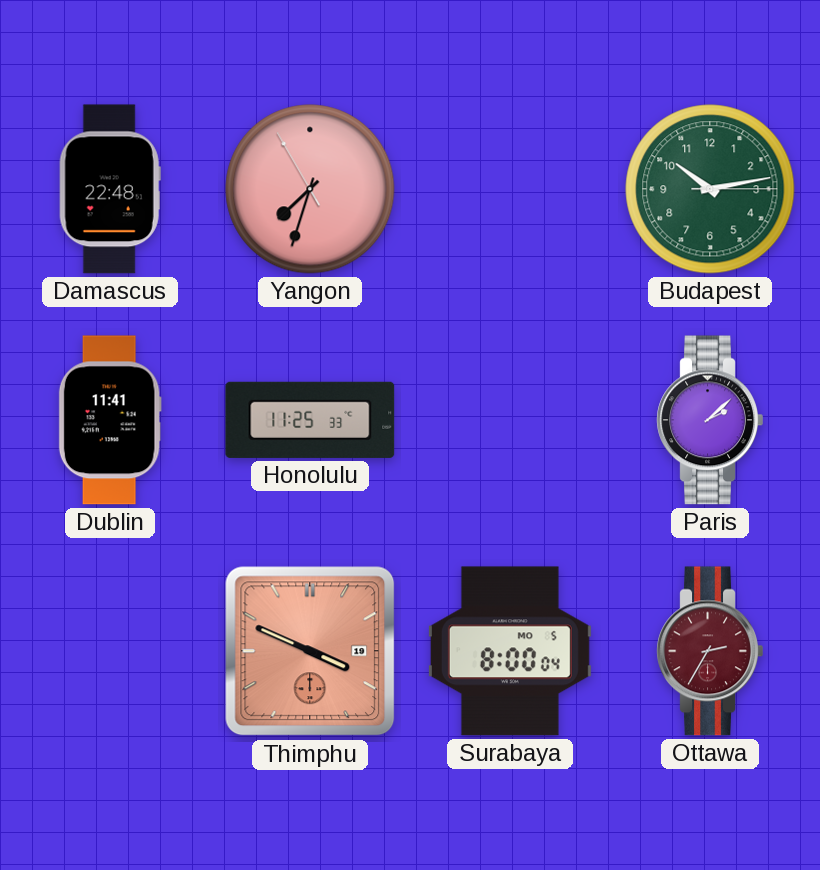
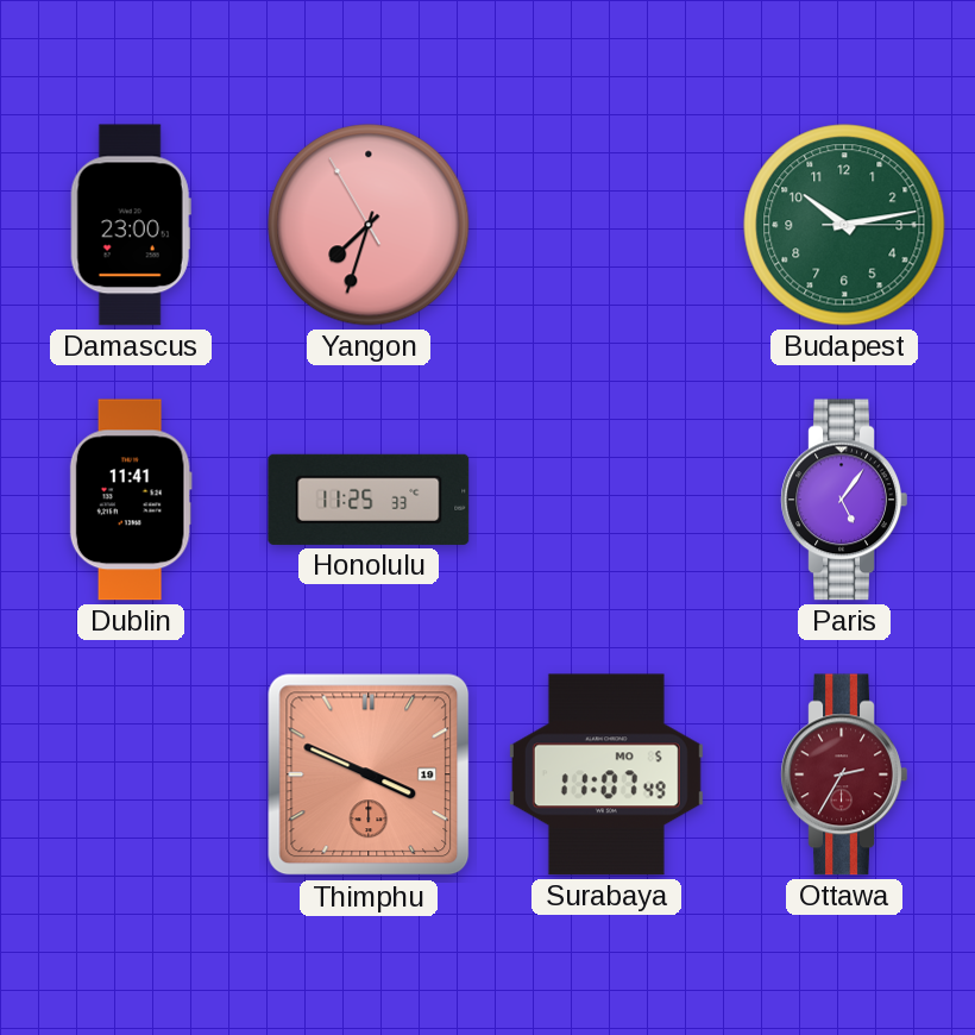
Damascus: 22:48 -> 23:00 (131, 225)
Paris: 2:08 -> 5:06 (844, 500)
Surabaya: 8:00 -> 11:07 (606, 774)
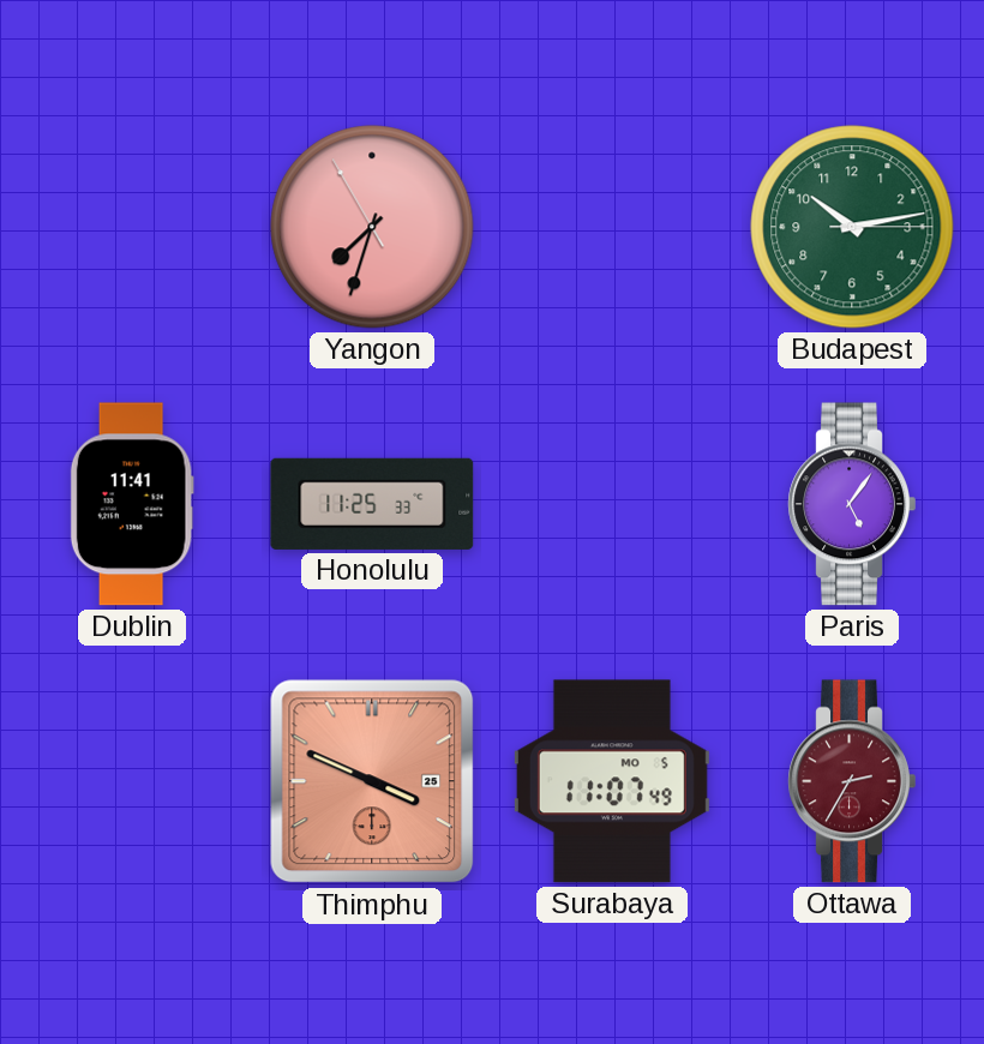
Damascus: 23:00 -> none (131, 225)
Thimphu date: 19 -> 25 (372, 781)
